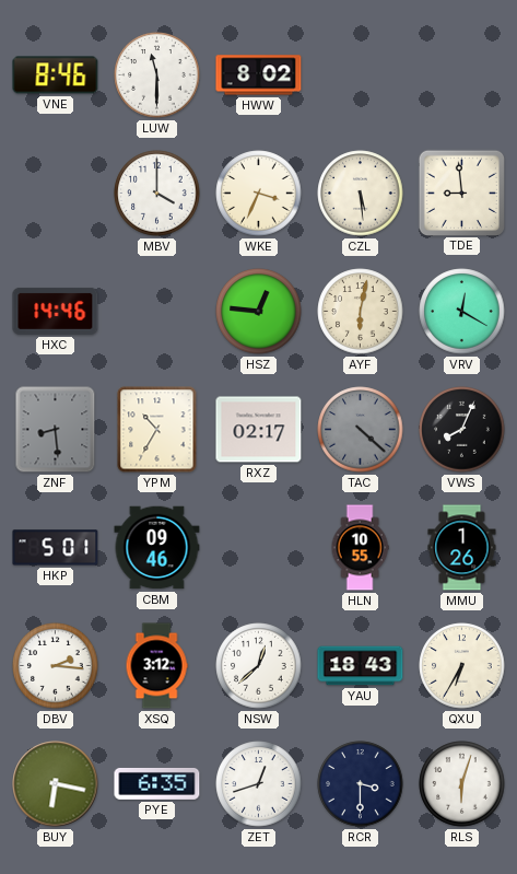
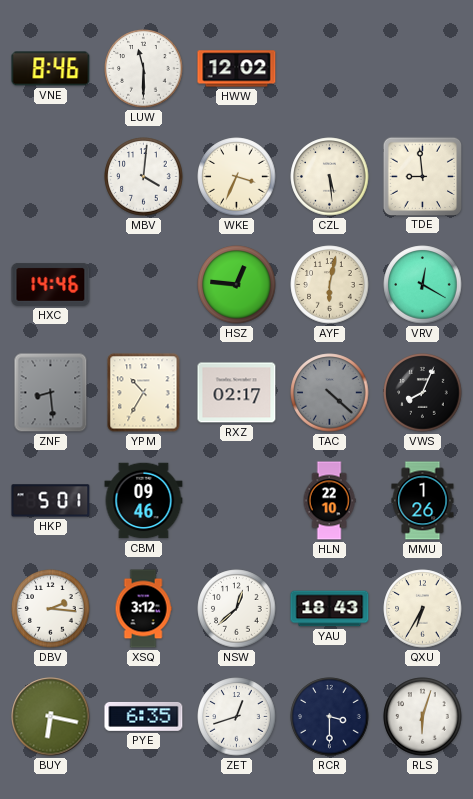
HWW: 8:02 -> 12:02 (237, 69)
MBV: 4:00 -> 4:01 (144, 177)
HLN: 10:55 -> 22:10 (329, 501)
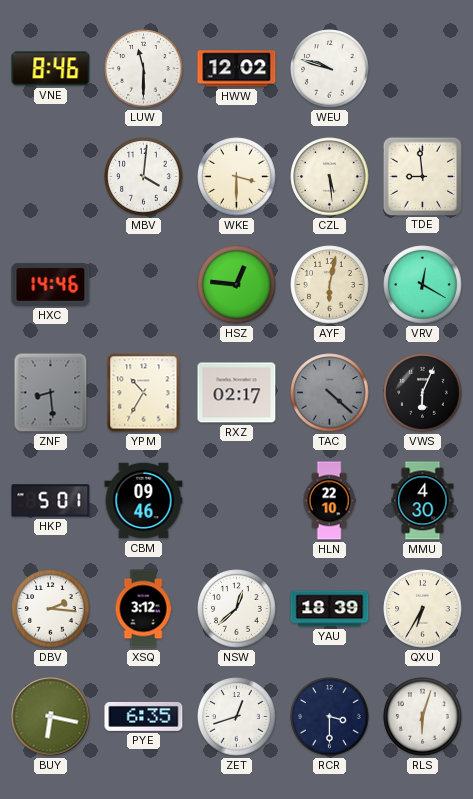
WEU: none -> 9:48 (330, 69)
WKE: 3:34 -> 3:30 (237, 177)
VWS: 8:04 -> 6:04 (423, 393)
MMU: 1:26 -> 4:30 (423, 501)
YAU: 18:43 -> 18:39 (330, 609)
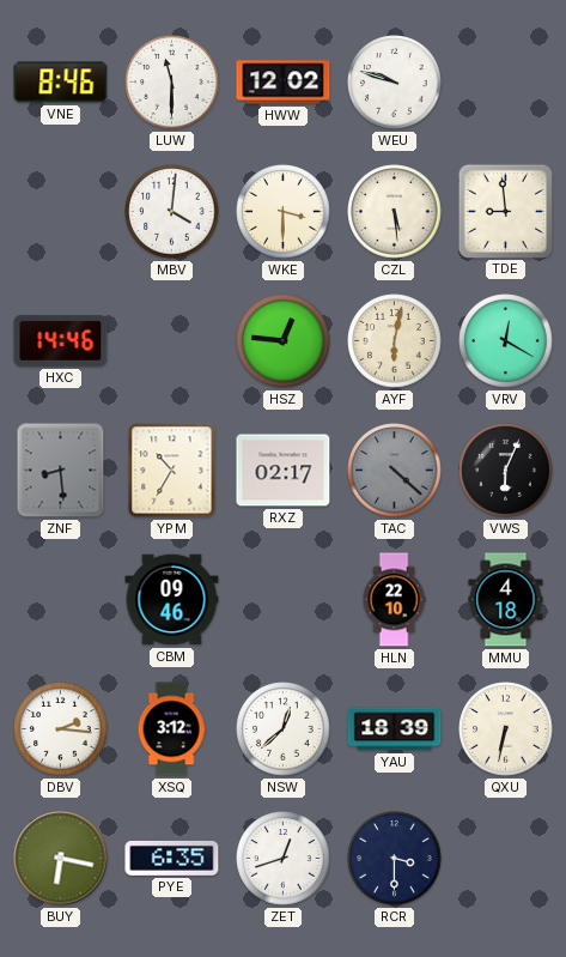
HKP: 5:01 -> none (51, 501)
MMU: 4:30 -> 4:18 (506, 600)
QXU: 6:35 -> 6:32 (506, 729)
RLS: 6:03 -> none (423, 717)
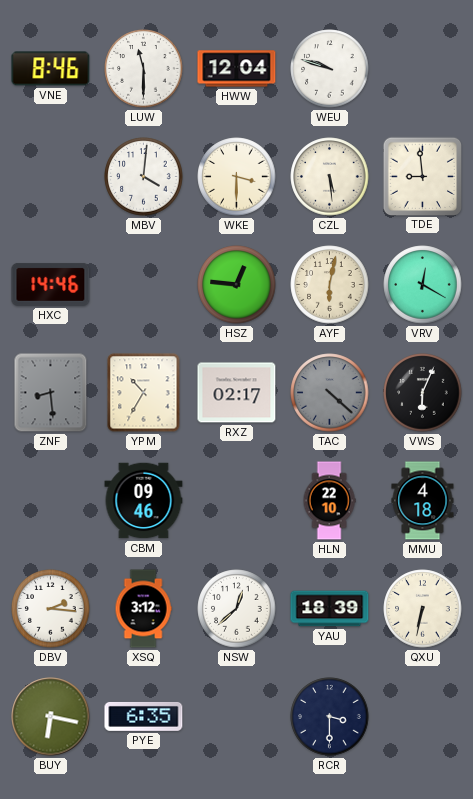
HWW: 12:02 -> 12:04 (237, 69)
ZET: 12:42 -> none (284, 859)
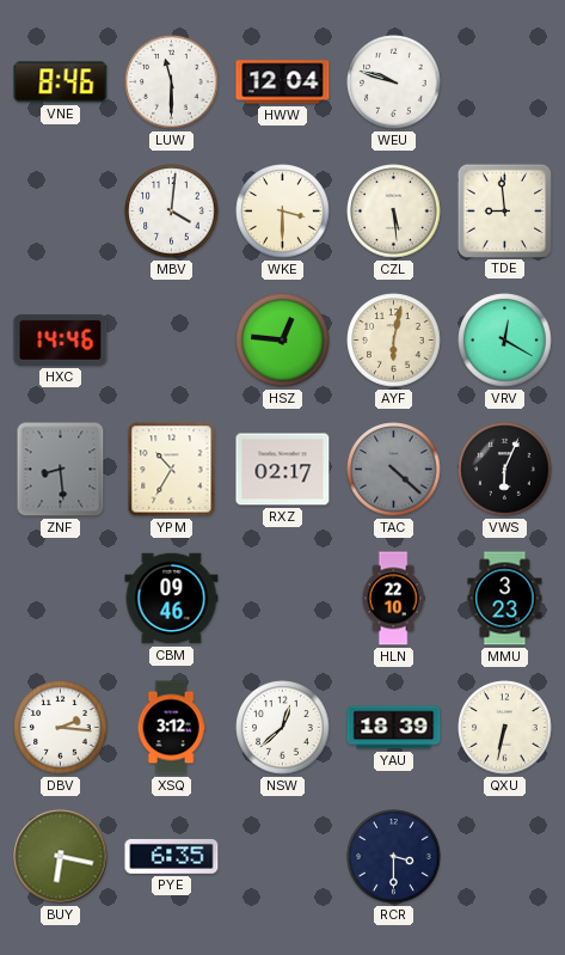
MMU: 4:18 -> 3:23 (505, 599)
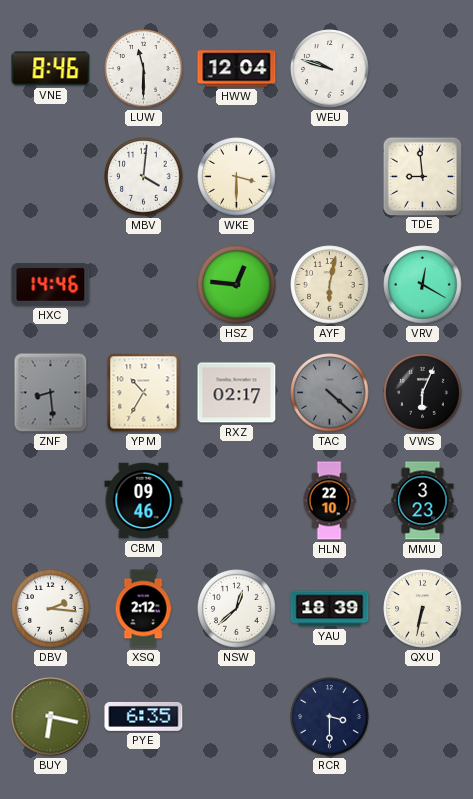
CZL: 5:29 -> none (394, 212)
XSQ: 3:12 -> 2:12 (143, 609)
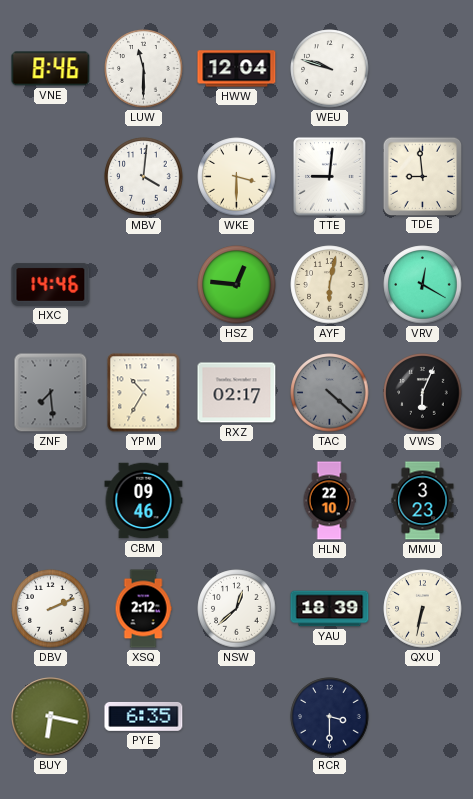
TTE: none -> 9:01 (330, 177)
ZNF: 8:29 -> 7:29 (51, 393)
DBV: 2:16 -> 2:11 (51, 609)
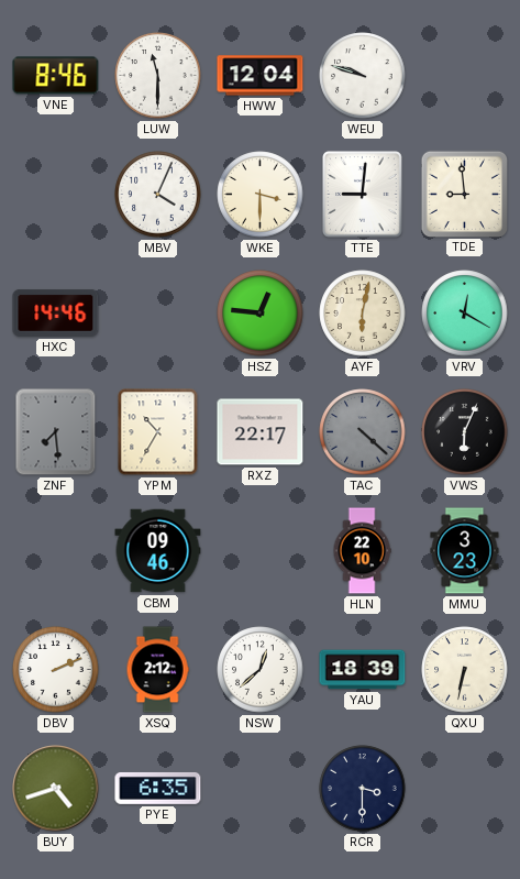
MBV: 4:01 -> 4:04 (158, 195)
RXZ: 02:17 -> 22:17 (261, 432)
BUY: 6:17 -> 4:42 (56, 789)
